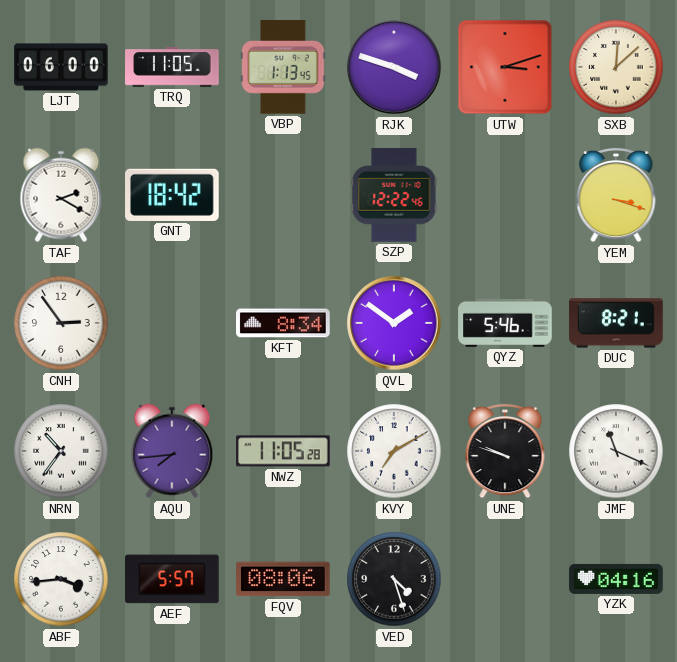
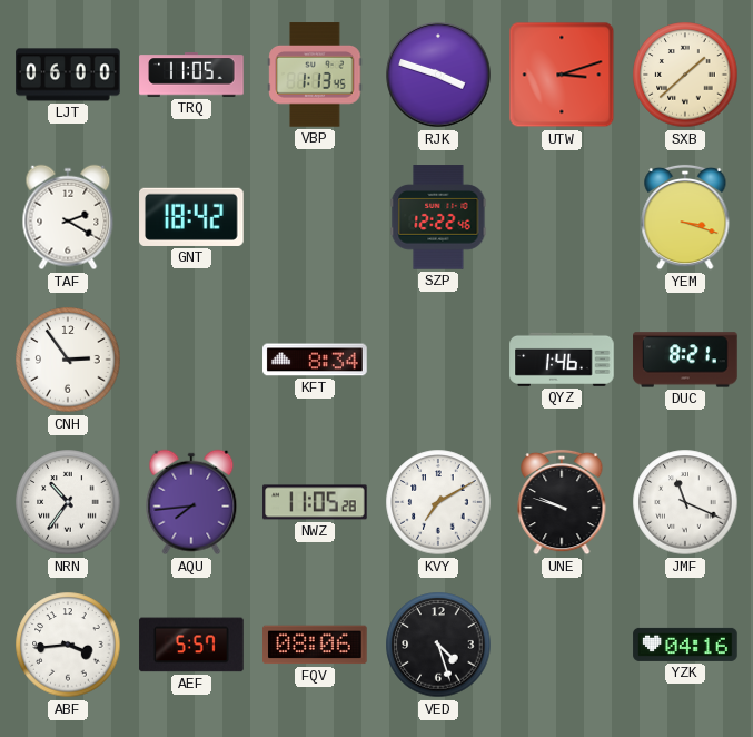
SXB: 12:08 -> 1:38 (685, 75)
QVL: 1:51 -> none (394, 323)
QYZ: 5:46 -> 1:46 (562, 360)
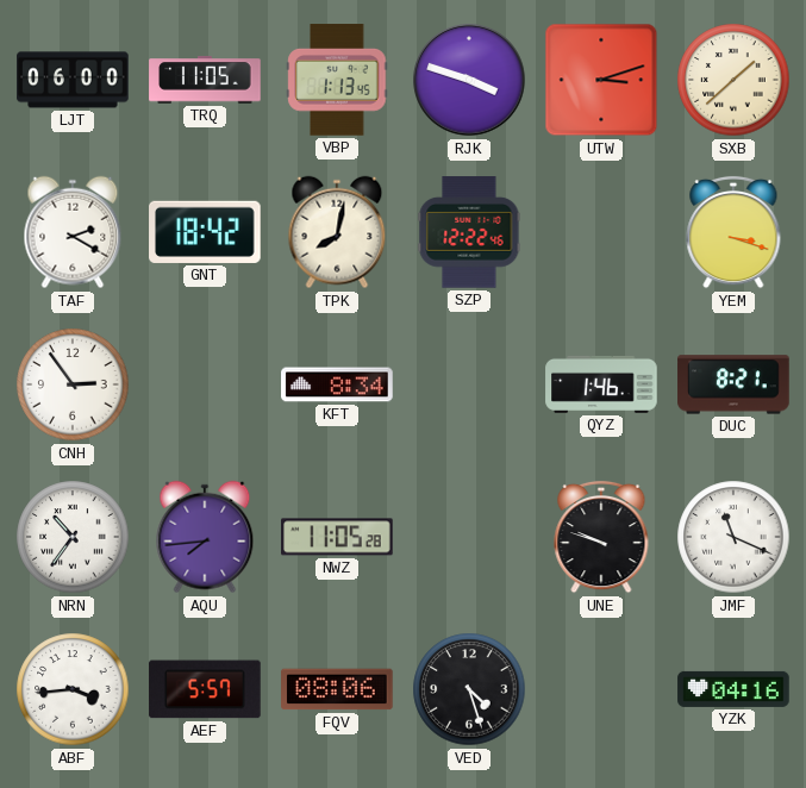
TPK: none -> 8:02 (337, 232)
KVY: 7:10 -> none (438, 502)
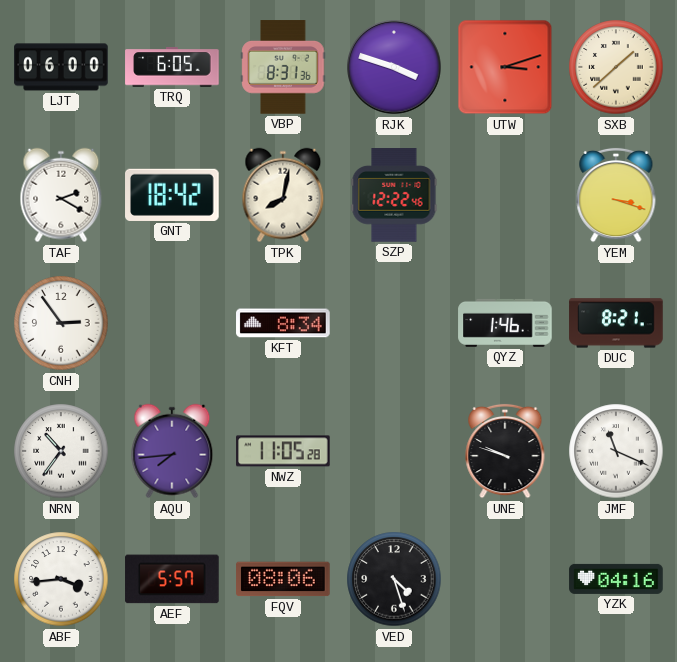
TRQ: 11:05 -> 6:05 (172, 67)
VBP: 1:13 -> 8:31 (283, 67)
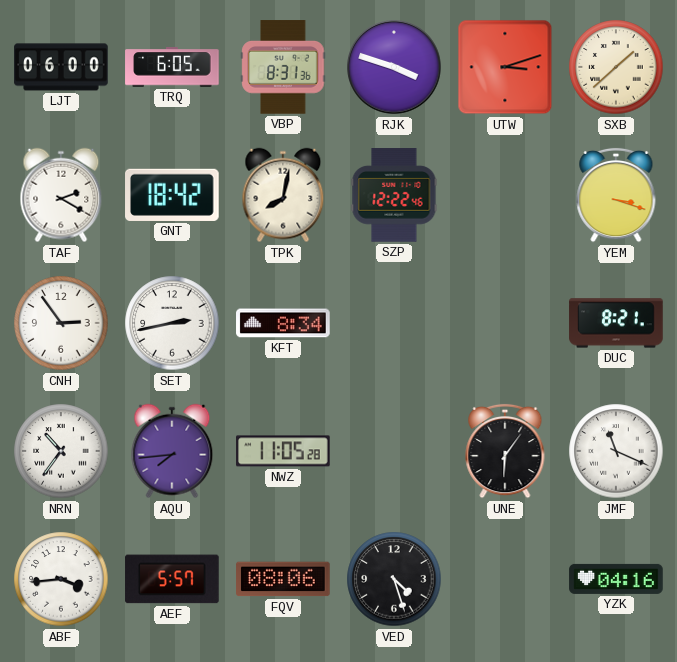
SET: none -> 2:43 (172, 323)
QYZ: 1:46 -> none (505, 323)
UNE: 9:48 -> 6:06 (505, 451)
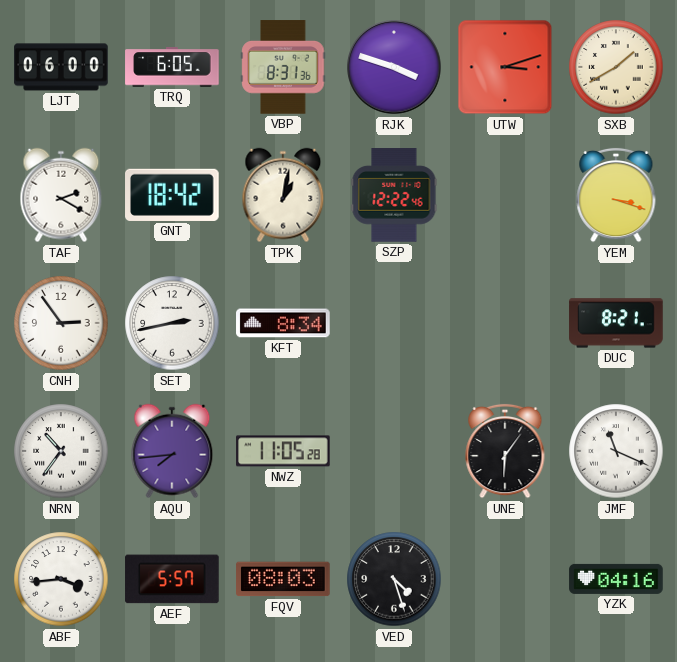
SXB: 1:38 -> 1:40 (616, 67)
TPK: 8:02 -> 1:02 (283, 195)
FQV: 08:06 -> 08:03 (283, 579)
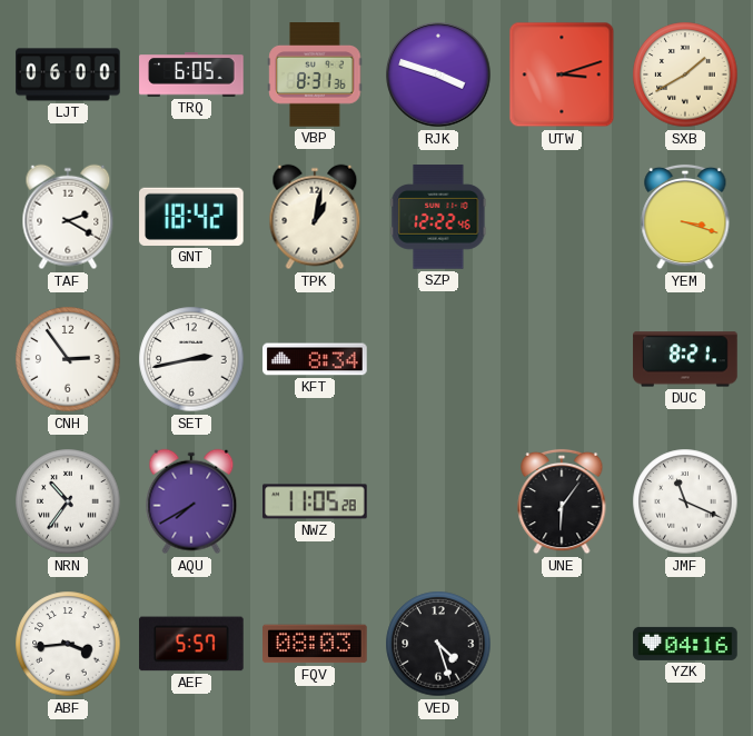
AQU: 7:44 -> 7:40 (191, 501)
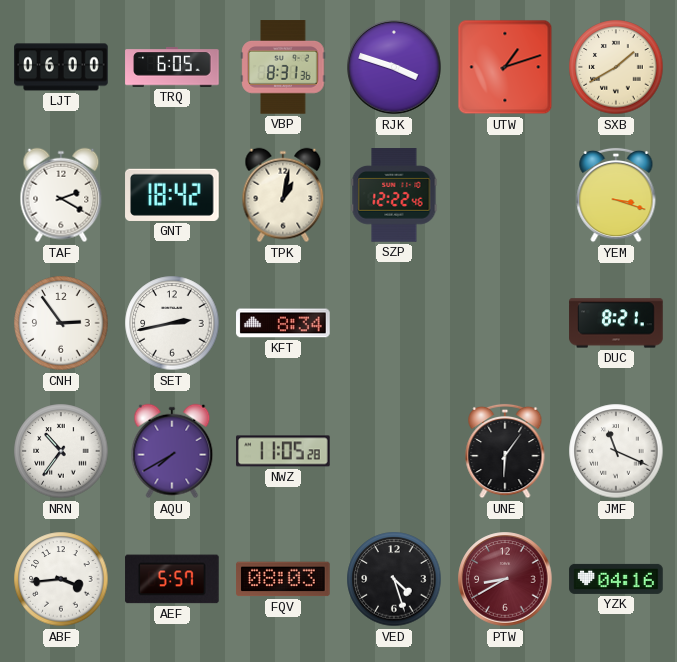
UTW: 3:12 -> 1:12 (505, 67)
PTW: none -> 8:40 (505, 579)
